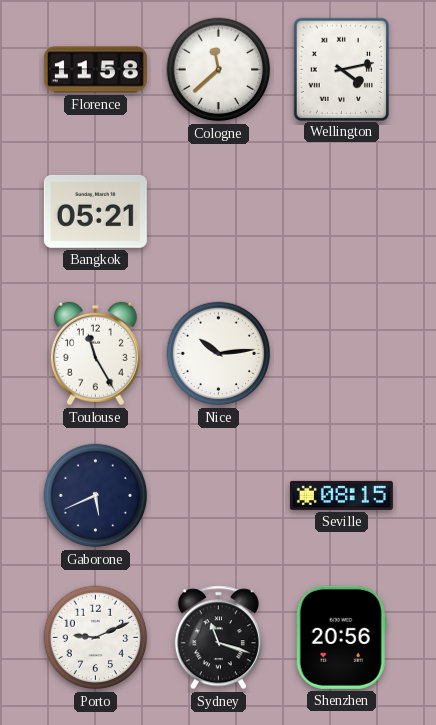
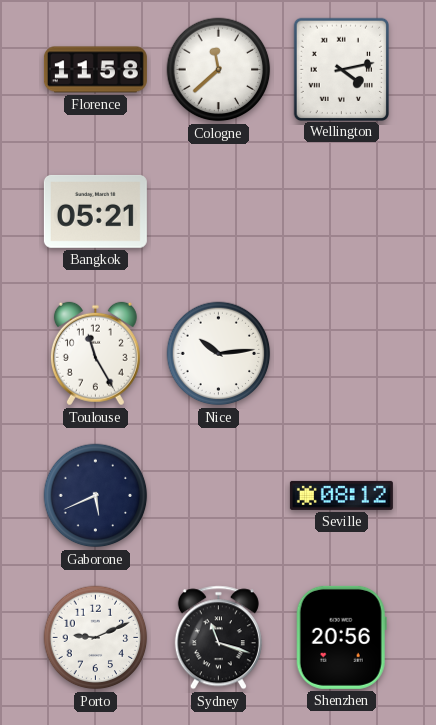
Seville: 08:15 -> 08:12 (341, 495)
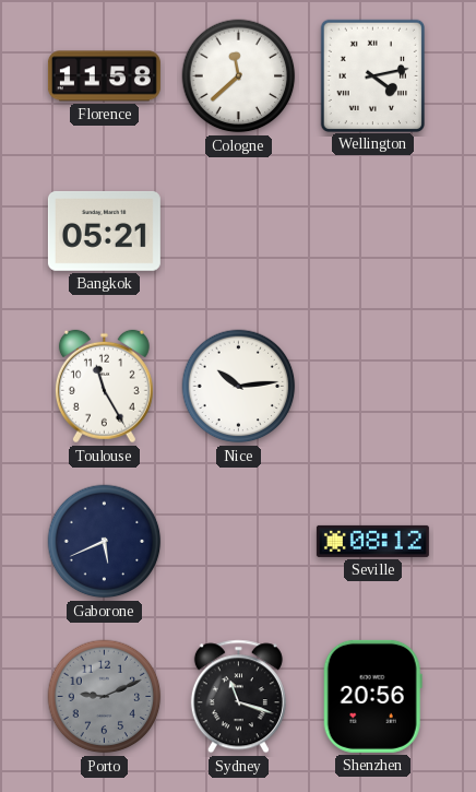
Porto dial: white -> grey (105, 697)
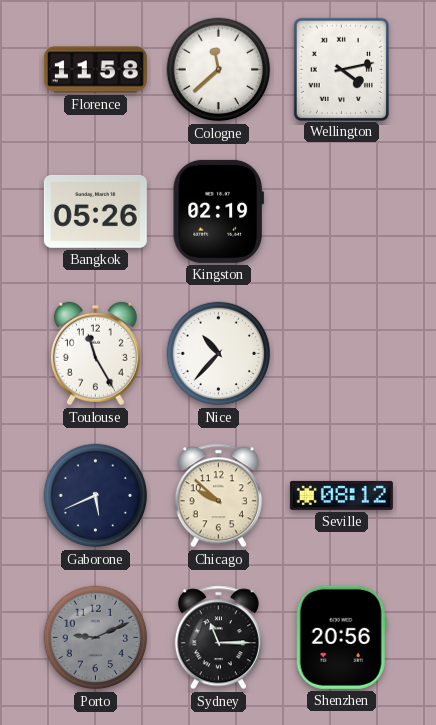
Bangkok: 05:21 -> 05:26 (95, 211)
Kingston: none -> 02:19 (218, 211)
Nice: 10:14 -> 10:37 (219, 354)
Chicago: none -> 9:52 (218, 496)
Sydney: 11:18 -> 11:15 (218, 638)
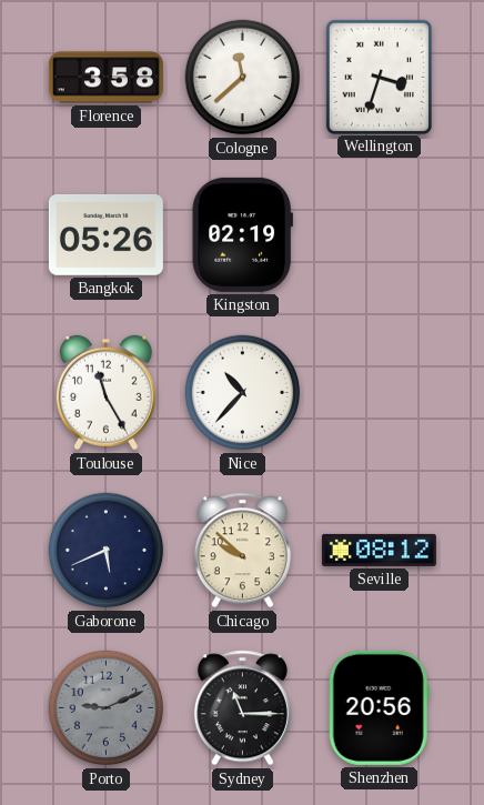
Florence: 11:58 -> 3:58 (105, 78)
Wellington: 4:13 -> 3:33 (379, 77)
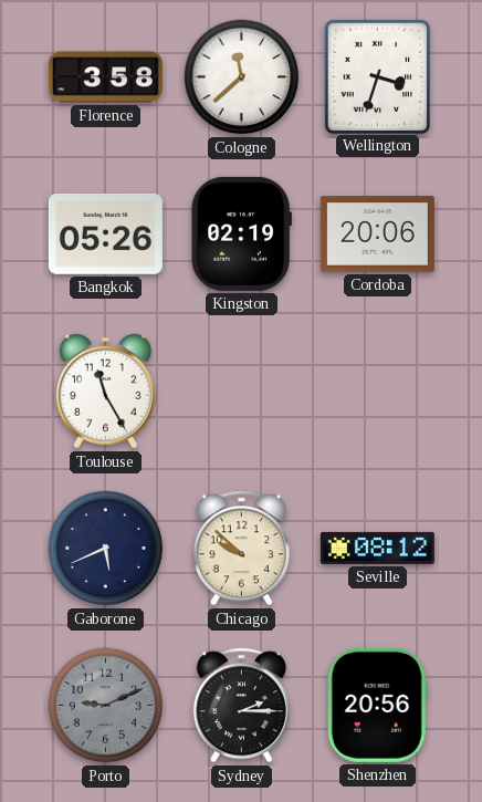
Cordoba: none -> 20:06 (377, 235)
Nice: 10:37 -> none (243, 393)
Sydney: 11:15 -> 2:15 (241, 706)
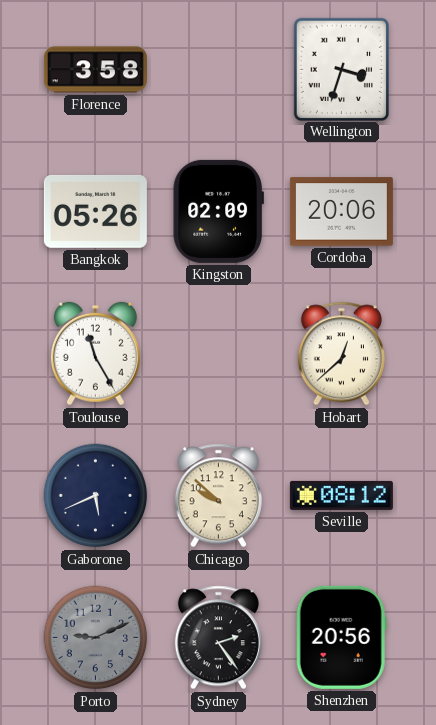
Cologne: 11:38 -> none (242, 77)
Kingston: 02:19 -> 02:09 (218, 211)
Hobart: none -> 12:38 (341, 354)
Sydney: 2:15 -> 2:24 (218, 638)
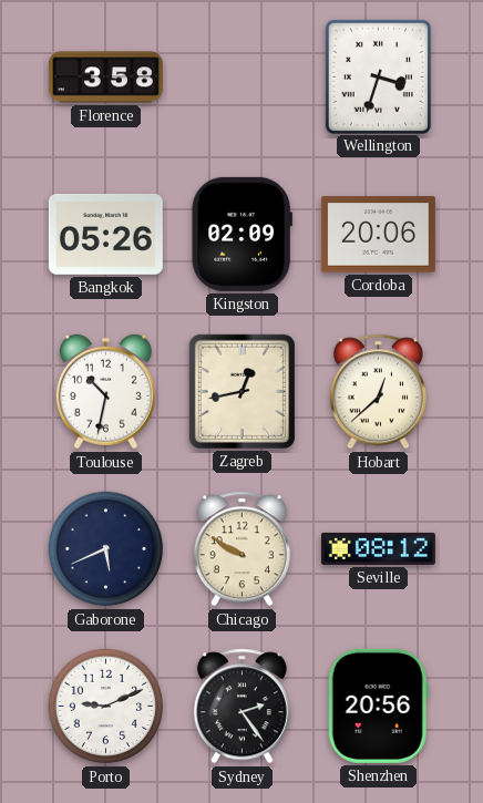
Toulouse: 11:25 -> 10:32 (105, 392)
Zagreb: none -> 12:43 (242, 391)
Chicago: 9:52 -> 9:50 (242, 549)
Porto dial: grey -> white (106, 707)
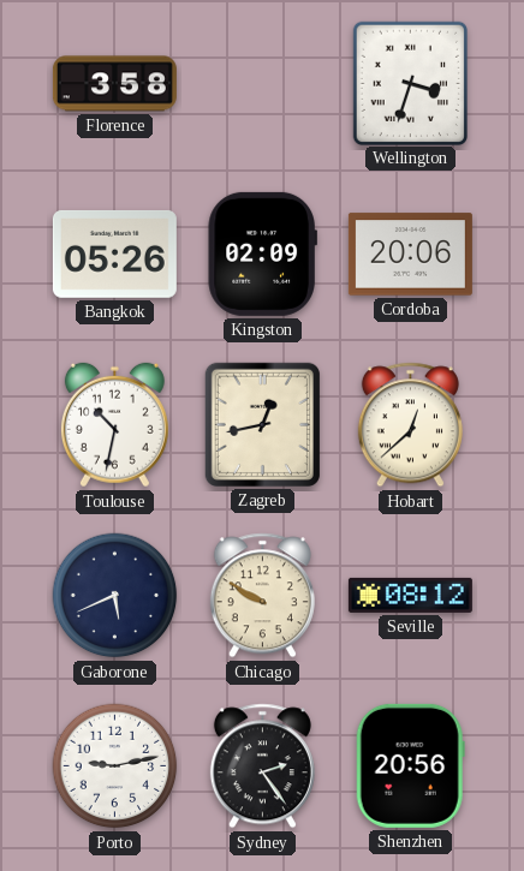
Porto: 9:11 -> 9:13 (115, 766)
